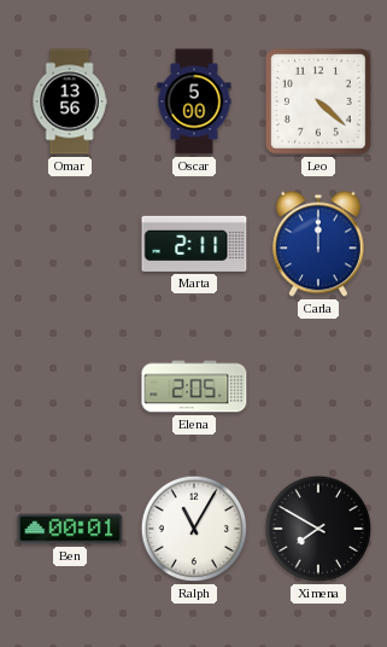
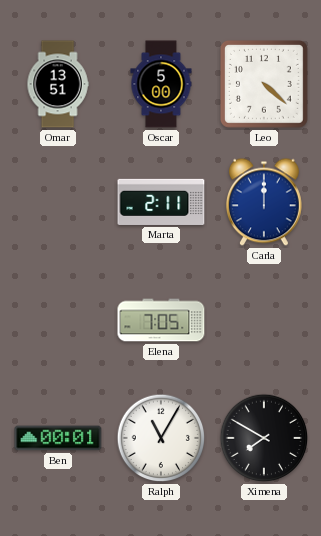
Omar: 13:56 -> 13:51 (58, 84)
Elena: 2:05 -> 7:05 (161, 320)
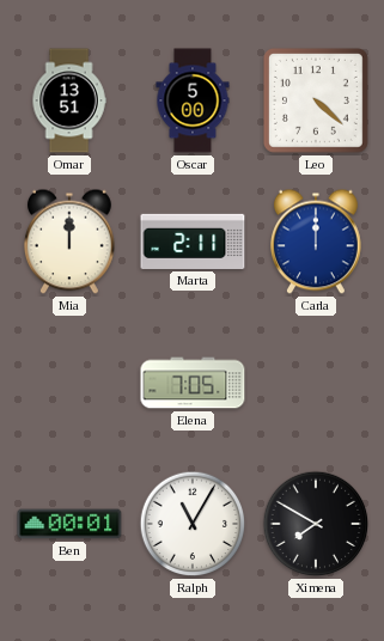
Mia: none -> 12:00 (71, 242)
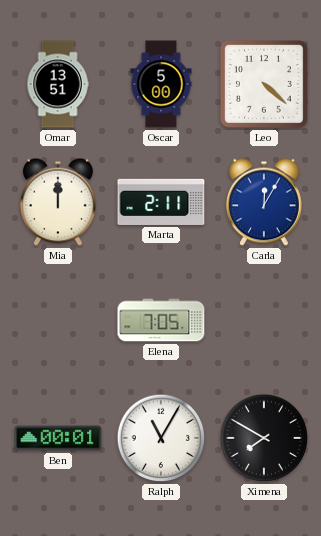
Carla: 12:00 -> 12:05 (265, 202)
